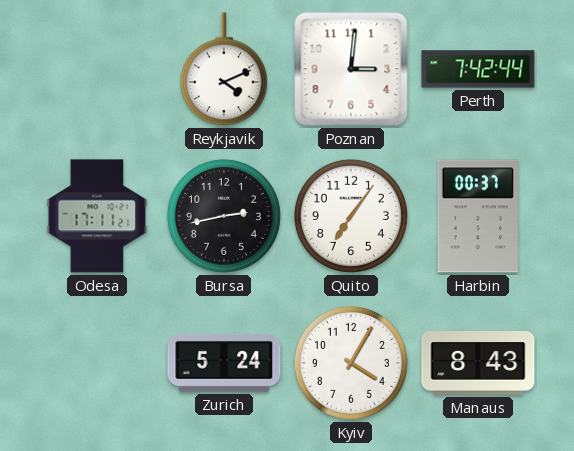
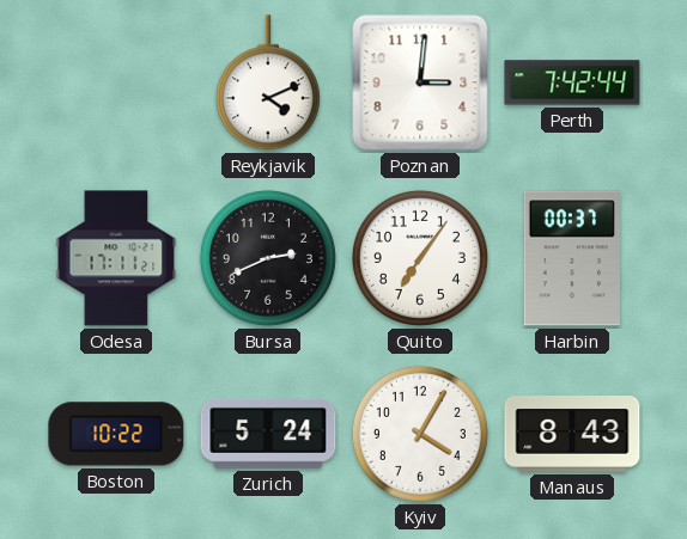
Bursa: 2:43 -> 2:41 (268, 258)
Boston: none -> 10:22 (116, 434)
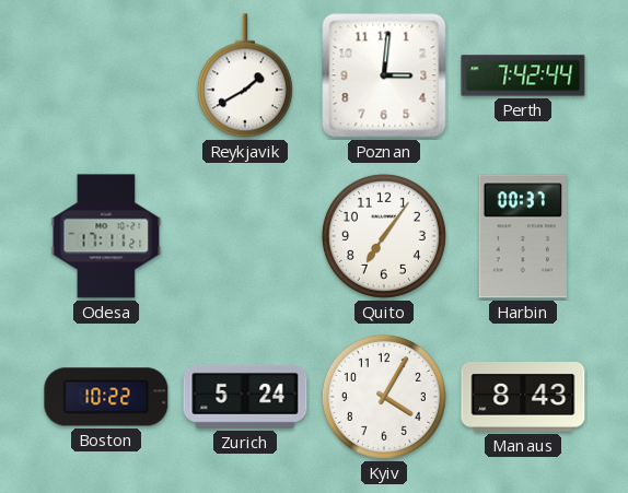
Reykjavik: 4:11 -> 1:40 (245, 75)
Bursa: 2:41 -> none (268, 258)
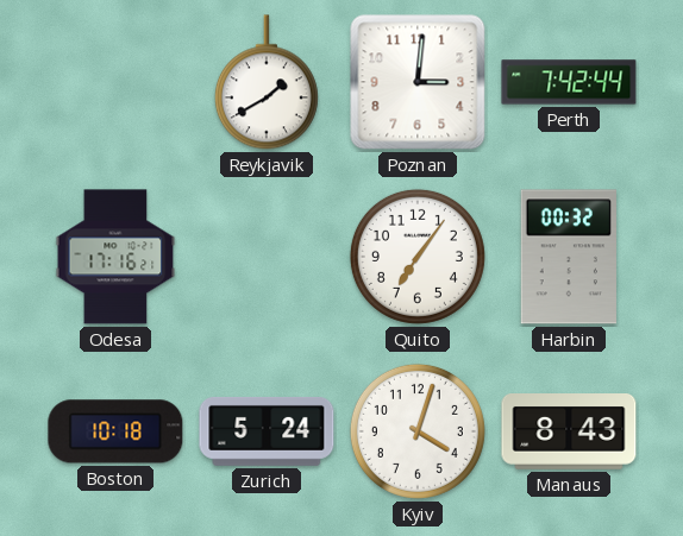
Odesa: 17:11 -> 17:16 (115, 257)
Harbin: 00:37 -> 00:32 (569, 257)
Boston: 10:22 -> 10:18 (115, 431)
Kyiv: 4:05 -> 4:03 (418, 431)
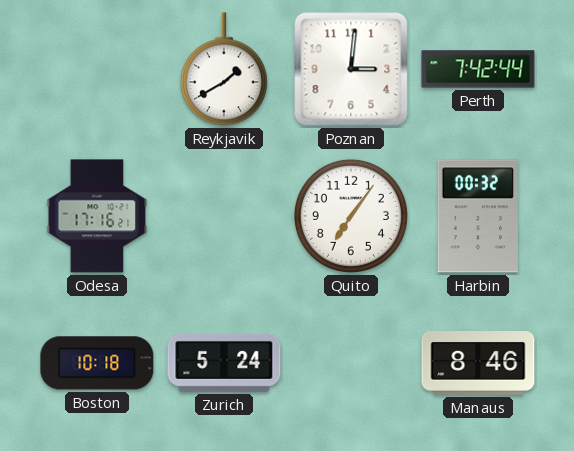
Kyiv: 4:03 -> none (418, 431)
Manaus: 8:43 -> 8:46 (478, 364)
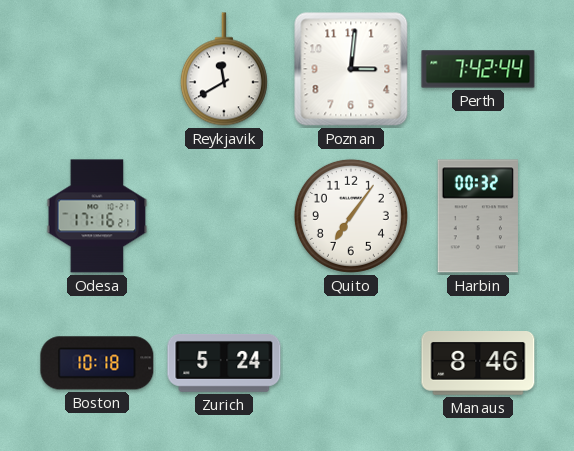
Reykjavik: 1:40 -> 11:40 (224, 69)
